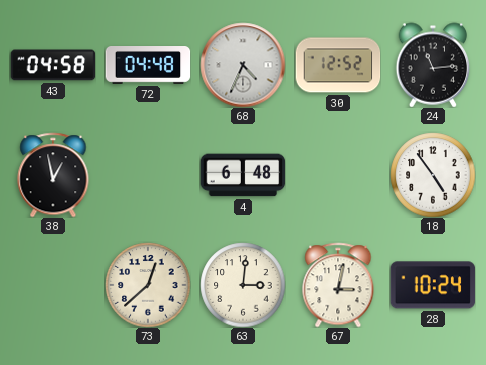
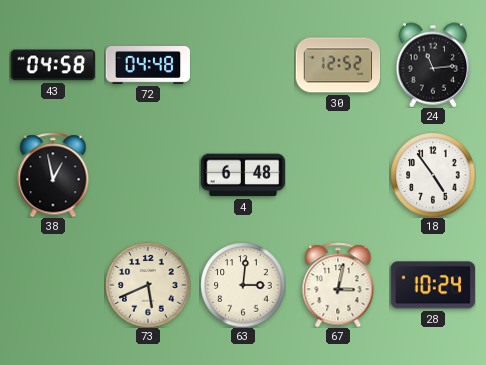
68: 4:34 -> none (243, 65)
73: 12:38 -> 5:41 (148, 285)
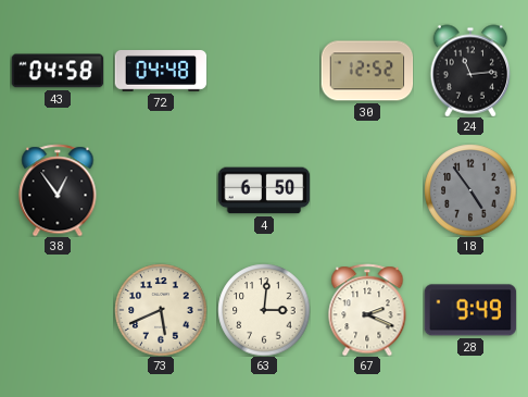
38: 12:58 -> 12:54 (58, 190)
4: 6:48 -> 6:50 (264, 190)
18 dial: white -> grey (470, 190)
67: 3:02 -> 2:19 (367, 310)
28: 10:24 -> 9:49 (470, 310)
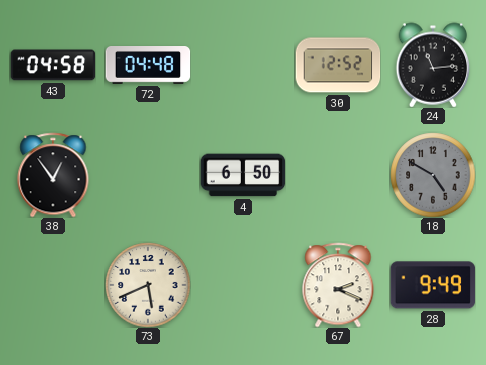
18: 4:54 -> 4:50 (433, 175)
63: 3:01 -> none (264, 310)
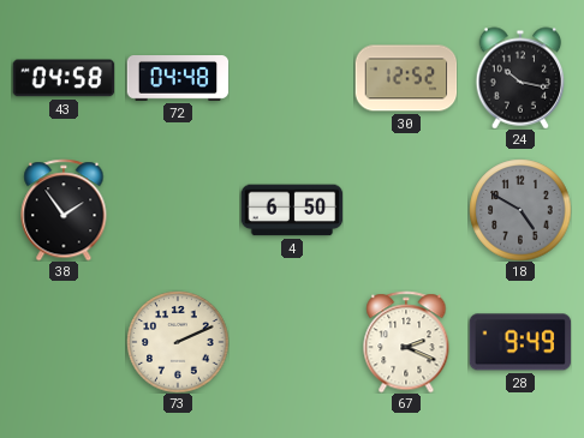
24: 11:14 -> 10:17 (520, 78)
38: 12:54 -> 1:54 (64, 210)
73: 5:41 -> 2:11 (178, 342)
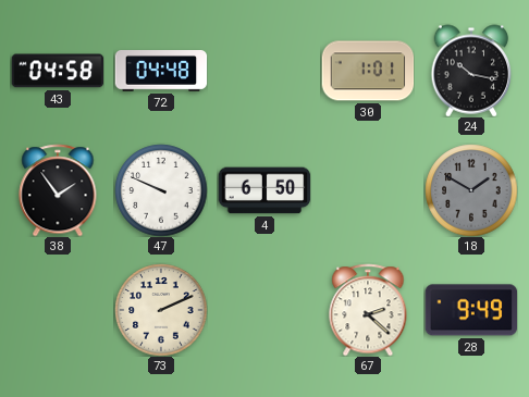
30: 12:52 -> 1:01 (368, 71)
47: none -> 9:49 (161, 190)
18: 4:50 -> 1:50 (471, 190)
67: 2:19 -> 2:22 (368, 310)
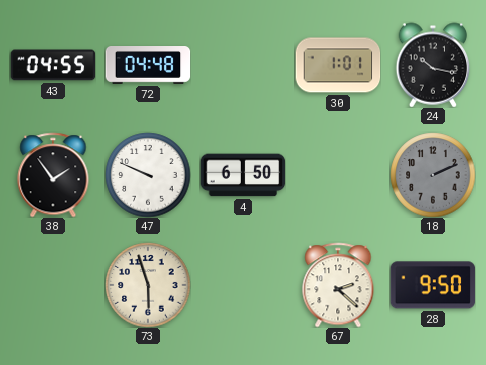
43: 04:58 -> 04:55 (53, 65)
18: 1:50 -> 2:11 (433, 175)
73: 2:11 -> 5:57 (148, 285)
28: 9:49 -> 9:50 (433, 285)
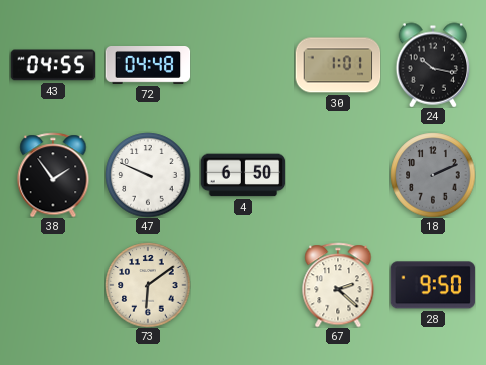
73: 5:57 -> 6:09 (148, 285)
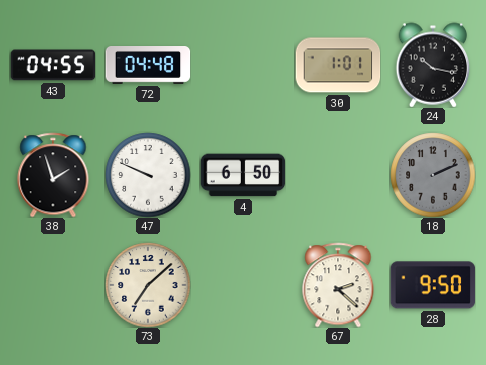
38: 1:54 -> 1:57 (53, 175)
73: 6:09 -> 7:08 (148, 285)
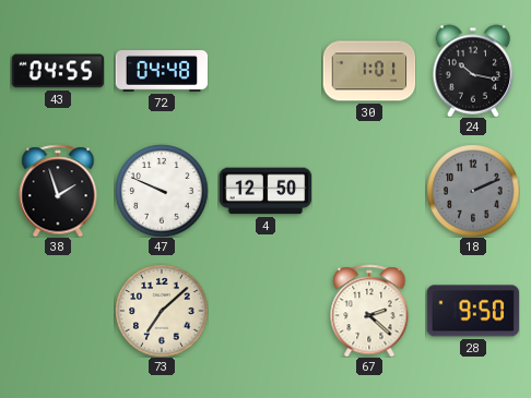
4: 6:50 -> 12:50 (265, 191)
